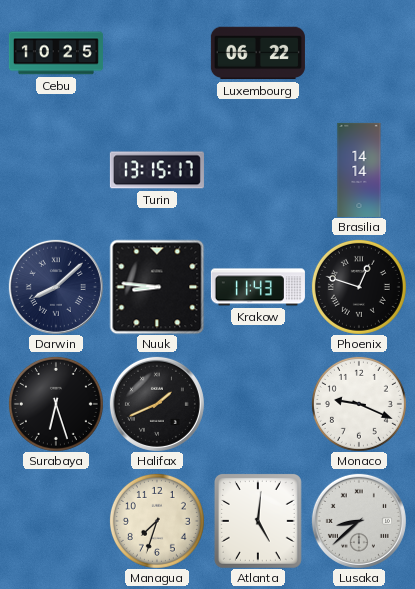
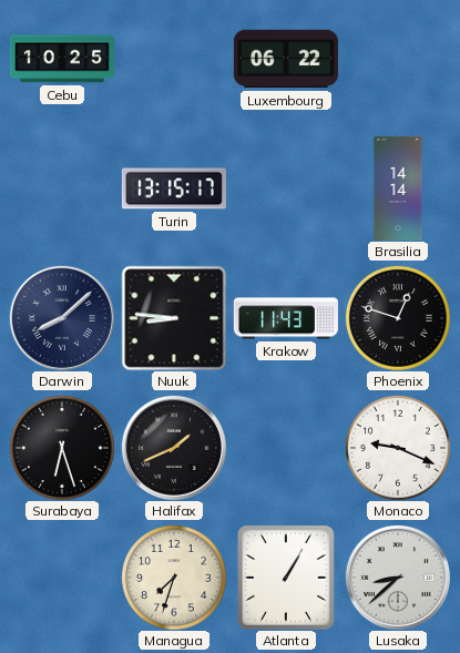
Atlanta: 5:01 -> 1:05 (286, 578)
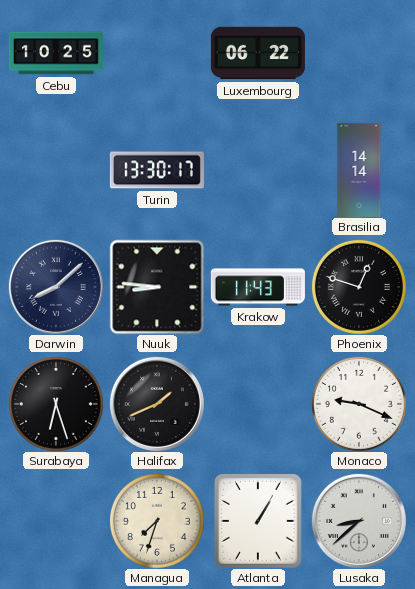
Turin: 13:15 -> 13:30 (157, 170)
